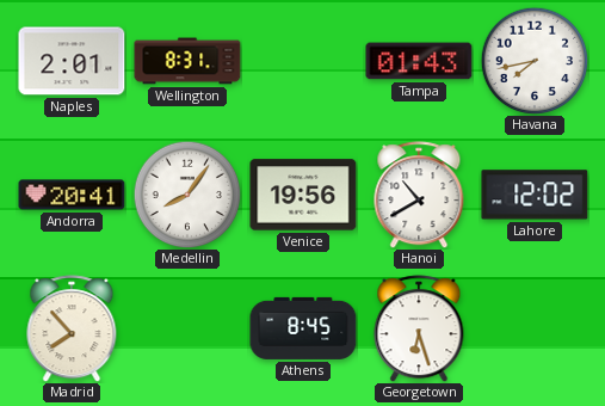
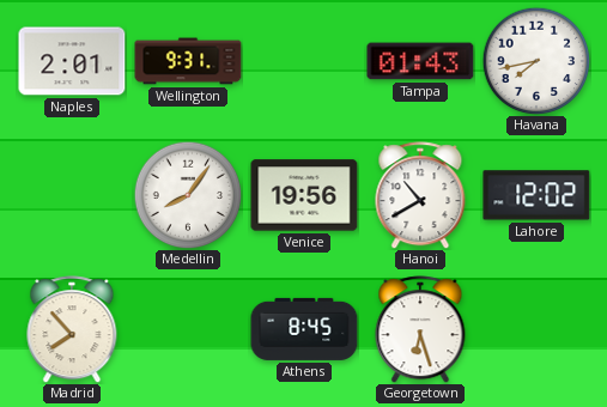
Wellington: 8:31 -> 9:31 (188, 61)
Andorra: 20:41 -> none (72, 195)
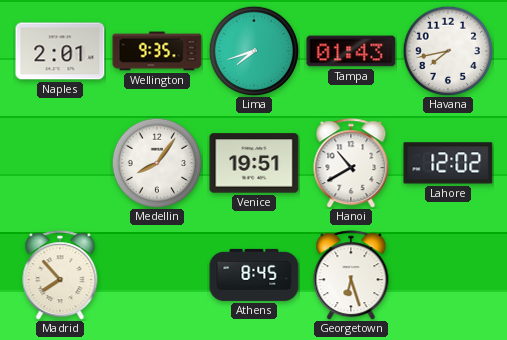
Wellington: 9:31 -> 9:35 (157, 51)
Lima: none -> 7:42 (254, 51)
Venice: 19:56 -> 19:51 (254, 163)
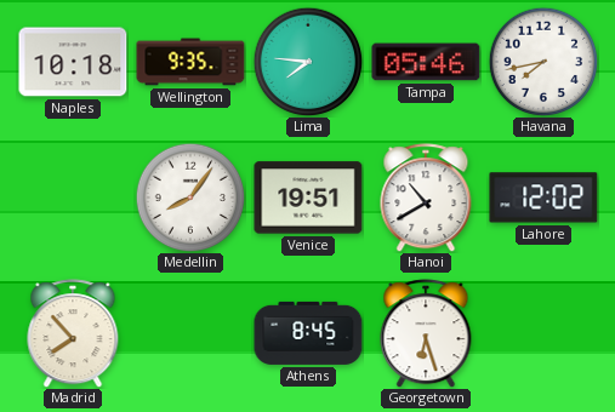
Naples: 2:01 -> 10:18 (73, 62)
Lima: 7:42 -> 7:46 (308, 62)
Tampa: 01:43 -> 05:46 (426, 62)
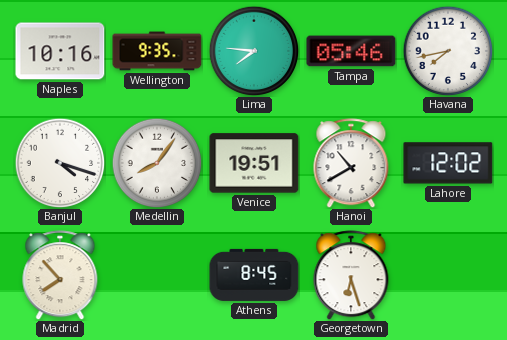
Naples: 10:18 -> 10:16 (60, 51)
Banjul: none -> 4:18 (60, 163)
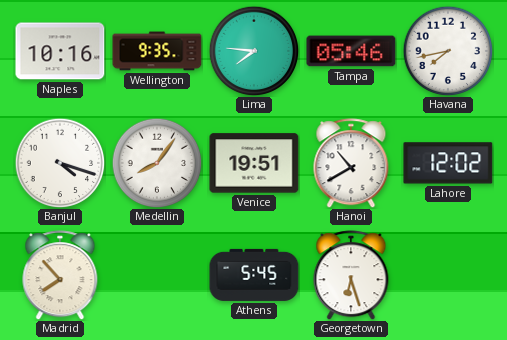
Athens: 8:45 -> 5:45 (254, 275)
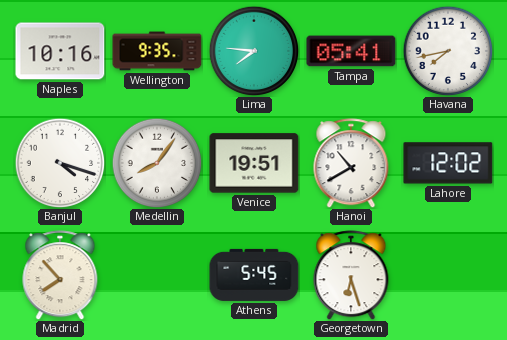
Tampa: 05:46 -> 05:41 (351, 51)
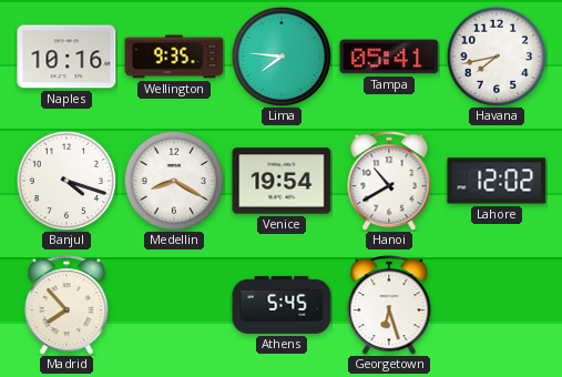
Medellin: 8:06 -> 8:20 (174, 181)
Venice: 19:51 -> 19:54 (282, 181)
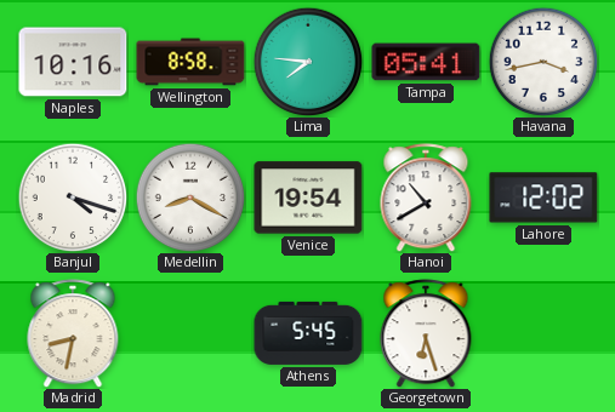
Wellington: 9:35 -> 8:58 (190, 62)
Havana: 7:43 -> 3:43 (543, 62)
Madrid: 7:53 -> 8:32 (73, 333)
